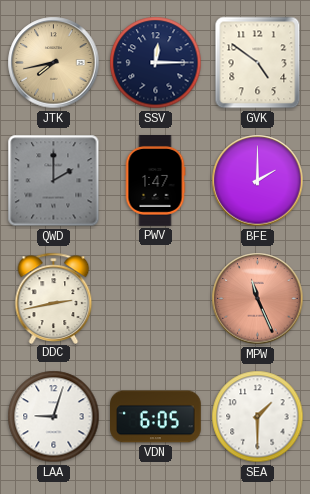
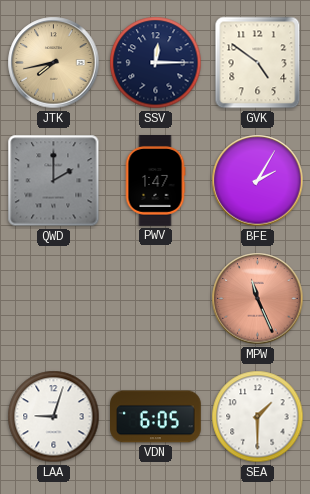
BFE: 2:00 -> 2:05 (258, 181)
DDC: 2:43 -> none (54, 298)
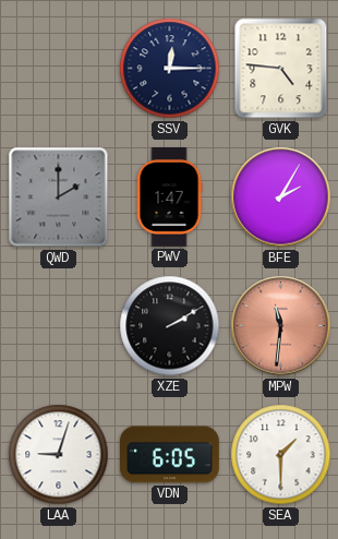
JTK: 7:43 -> none (54, 63)
GVK: 4:51 -> 4:46 (281, 69)
XZE: none -> 2:10 (170, 326)
MPW: 11:26 -> 11:31 (281, 326)
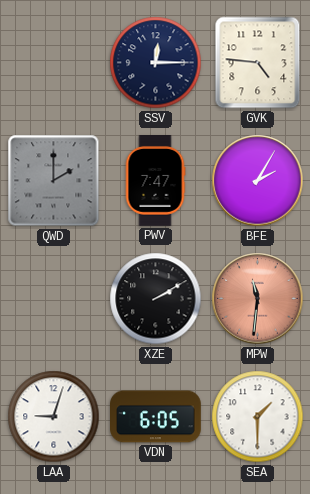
PWV: 1:47 -> 7:47 (155, 181)
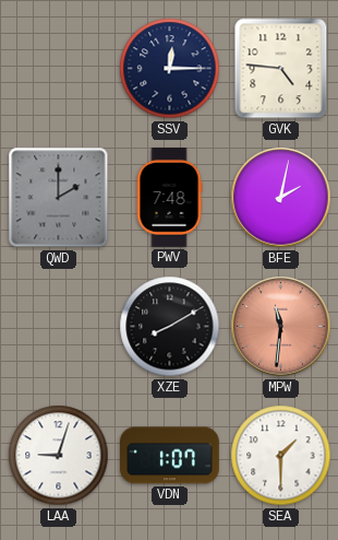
PWV: 7:47 -> 7:48 (169, 198)
BFE: 2:05 -> 2:02 (281, 198)
XZE: 2:10 -> 8:10 (170, 327)
VDN: 6:05 -> 1:07 (170, 456)
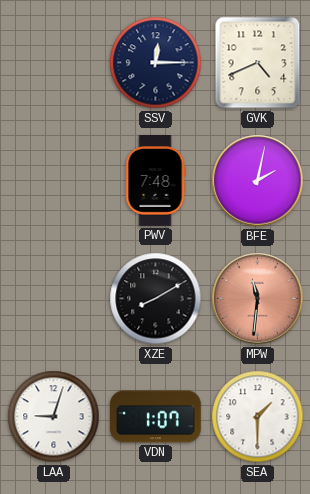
GVK: 4:46 -> 4:41 (258, 63)
QWD: 2:00 -> none (59, 198)
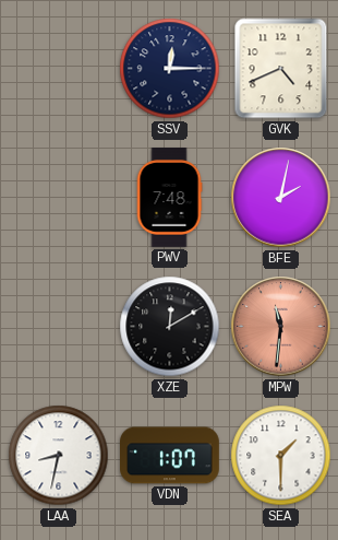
XZE: 8:10 -> 12:10 (170, 327)
LAA: 9:03 -> 8:32 (59, 456)
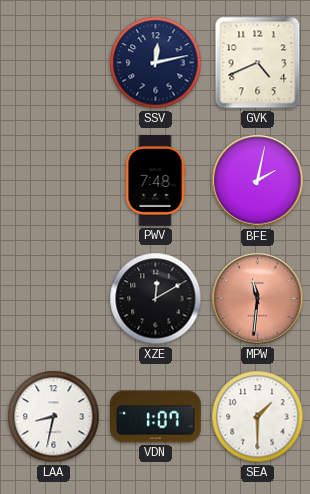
SSV: 12:15 -> 12:13 (156, 63)
